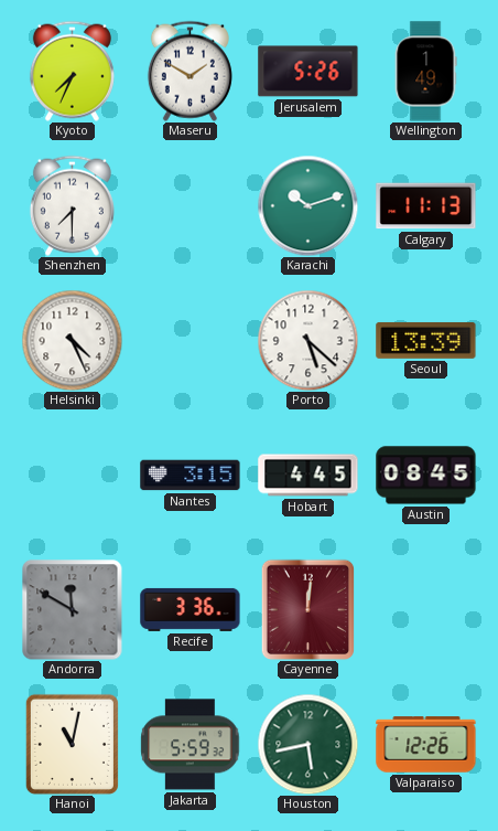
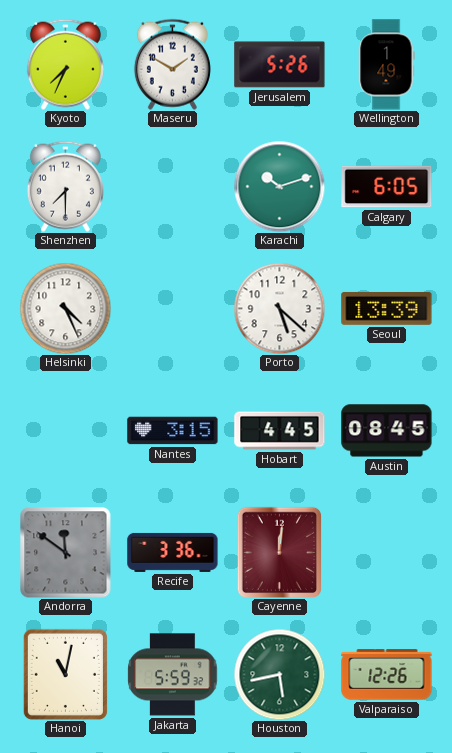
Calgary: 11:13 -> 6:05 (387, 187)
Andorra: 11:50 -> 11:51 (66, 553)
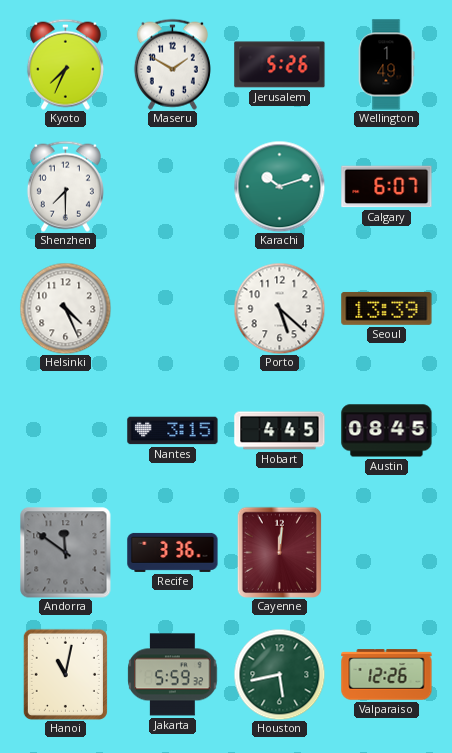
Calgary: 6:05 -> 6:07 (387, 187)
